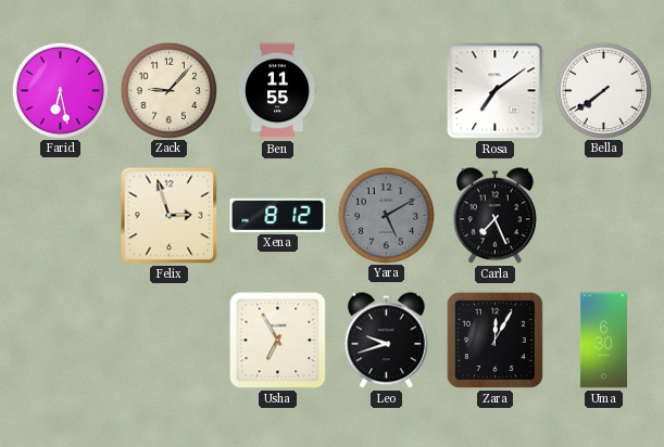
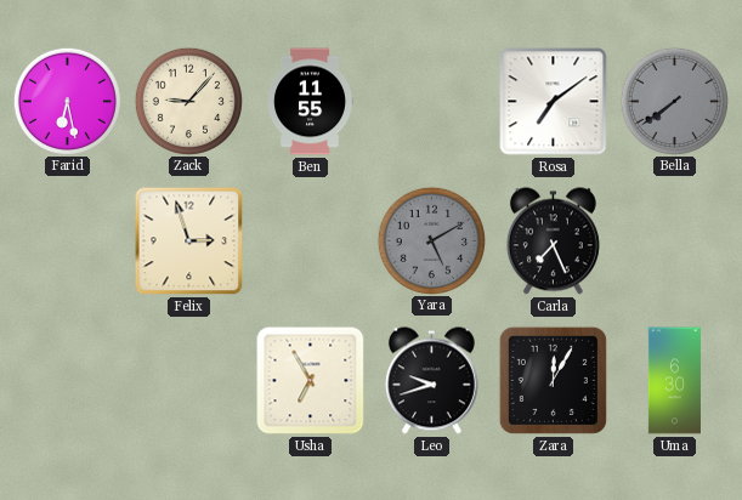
Bella dial: white -> grey (674, 101)
Xena: 8:12 -> none (278, 215)
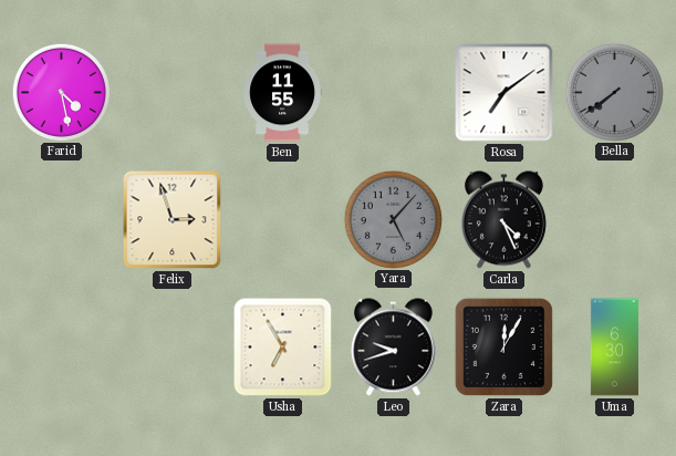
Farid: 6:28 -> 4:28 (61, 92)
Zack: 9:07 -> none (188, 101)
Yara: 5:10 -> 5:07 (393, 219)
Carla: 7:26 -> 4:26 (503, 220)
